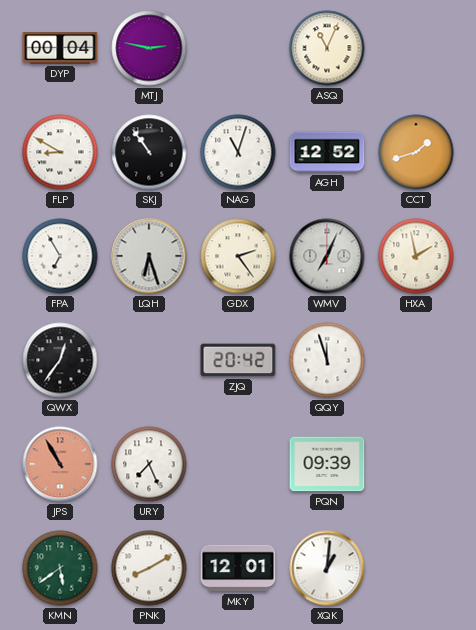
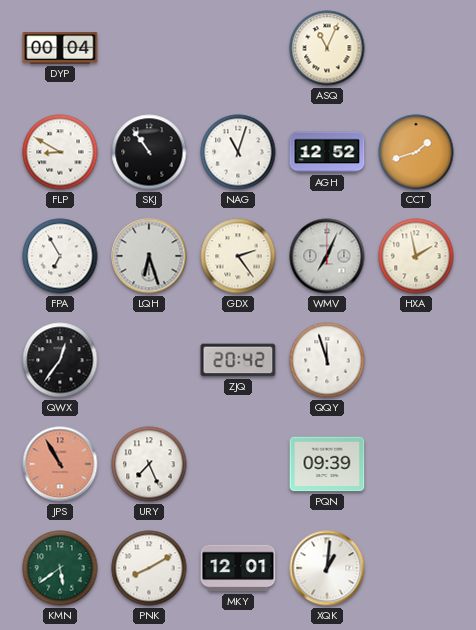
MTJ: 2:47 -> none (149, 48)
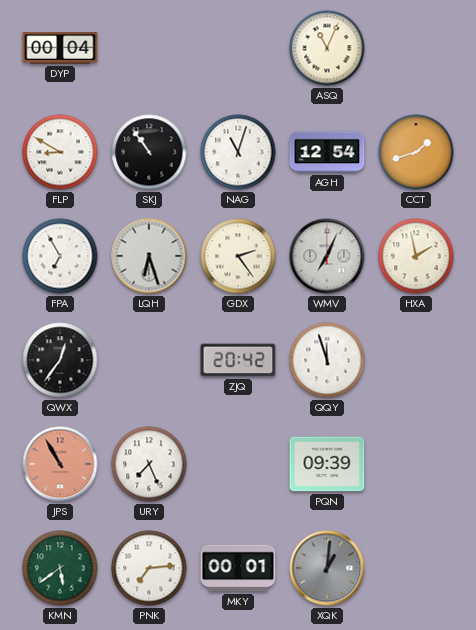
AGH: 12:52 -> 12:54 (327, 152)
PNK: 8:10 -> 7:14 (149, 568)
MKY: 12:01 -> 00:01 (238, 568)
XQK dial: white -> grey (327, 568)
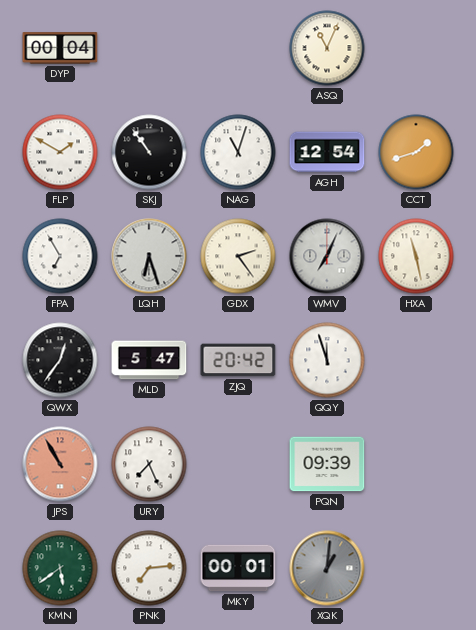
FLP: 8:50 -> 1:50 (60, 152)
HXA: 1:58 -> 11:28 (416, 256)
MLD: none -> 5:47 (149, 360)
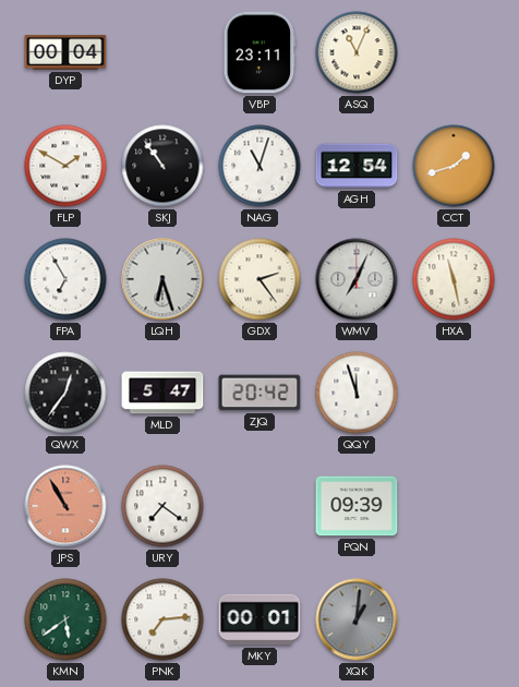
VBP: none -> 23:11 (259, 52)
URY: 7:26 -> 7:21 (162, 506)
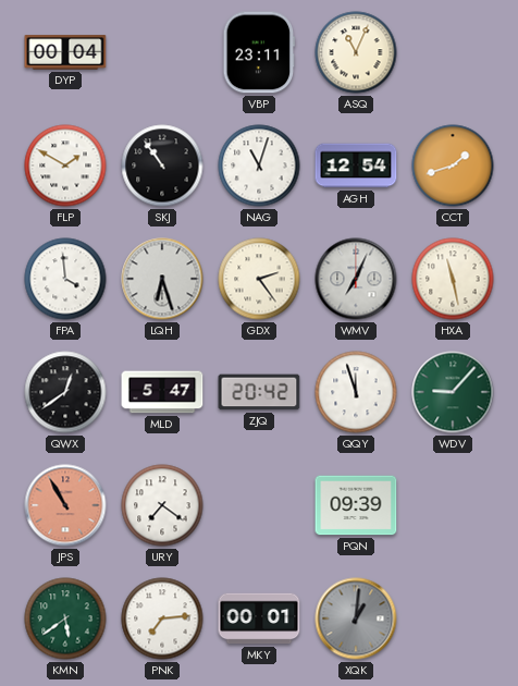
FPA: 6:55 -> 3:59 (65, 279)
QWX: 12:36 -> 12:39 (65, 392)
WDV: none -> 9:07 (453, 392)
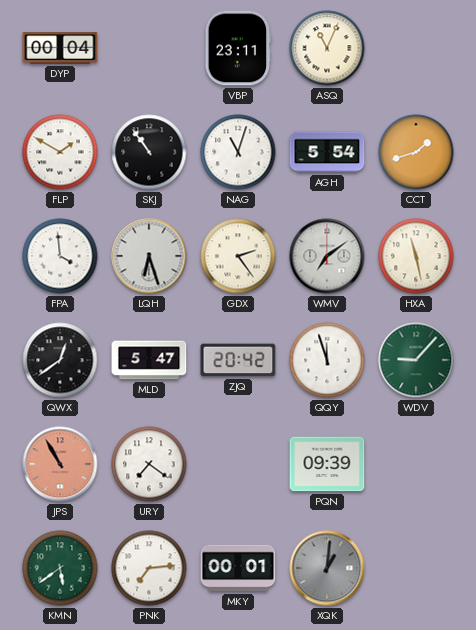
AGH: 12:54 -> 5:54 (327, 152)
WMV: 7:04 -> 7:09 (327, 256)
